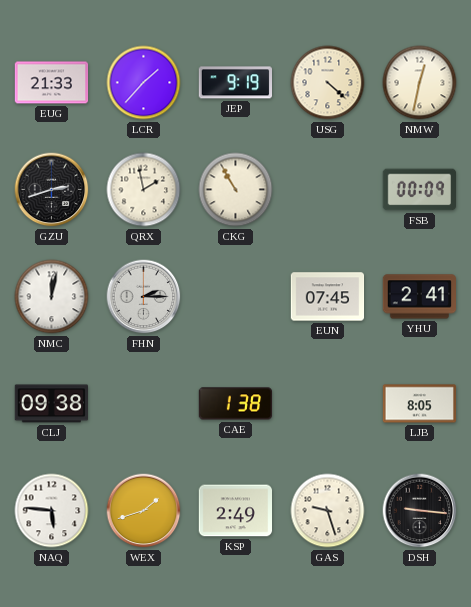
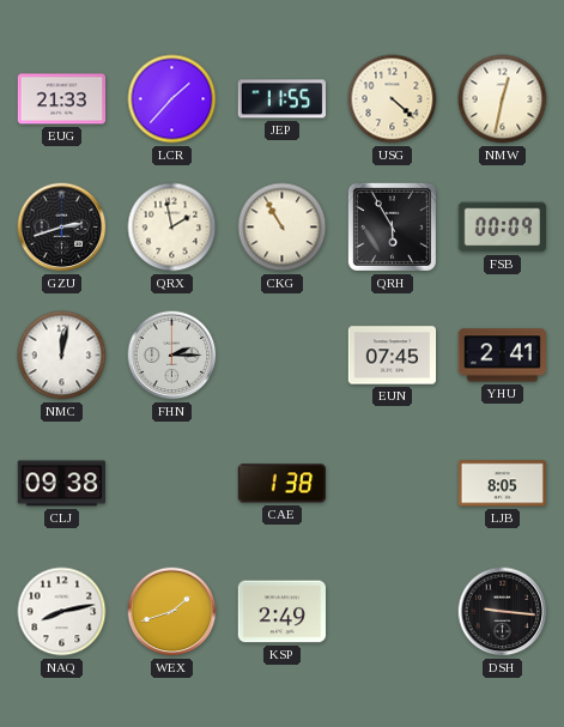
JEP: 9:19 -> 11:55 (281, 99)
QRH: none -> 5:55 (392, 226)
NAQ: 5:46 -> 8:13 (62, 612)
GAS: 9:27 -> none (328, 511)
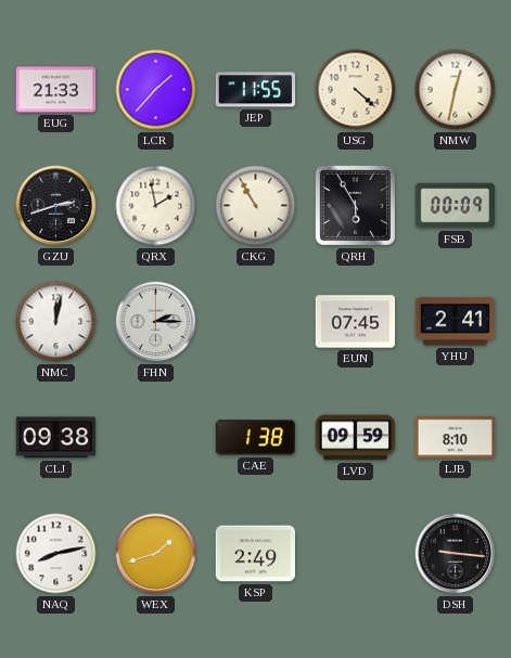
LVD: none -> 09:59 (356, 438)
LJB: 8:05 -> 8:10 (456, 438)
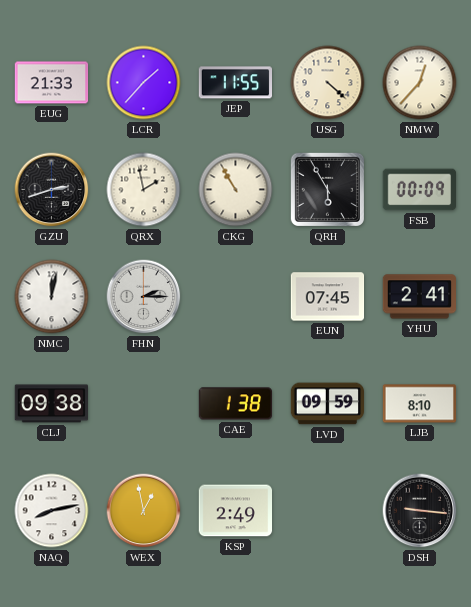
NMW: 12:32 -> 12:37 (420, 83)
WEX: 1:42 -> 12:58 (144, 511)
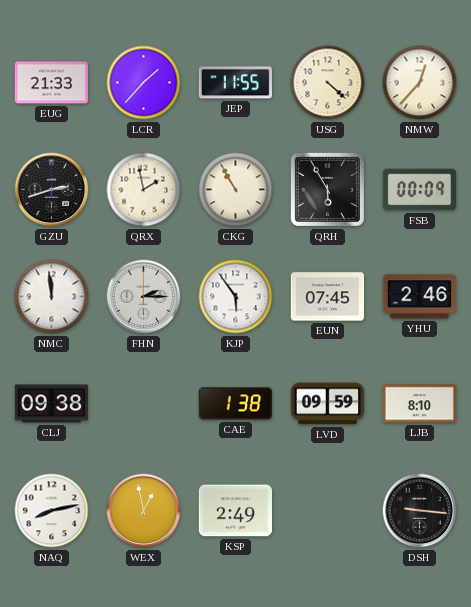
NMC: 12:02 -> 11:59 (52, 297)
KJP: none -> 5:54 (236, 297)
YHU: 2:41 -> 2:46 (420, 297)
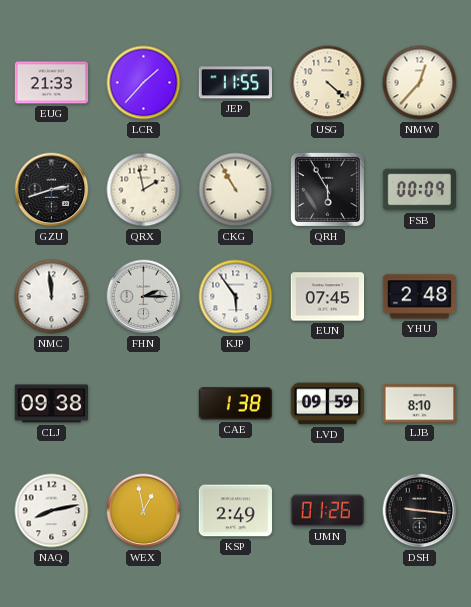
YHU: 2:46 -> 2:48 (420, 297)
UMN: none -> 01:26 (328, 511)
